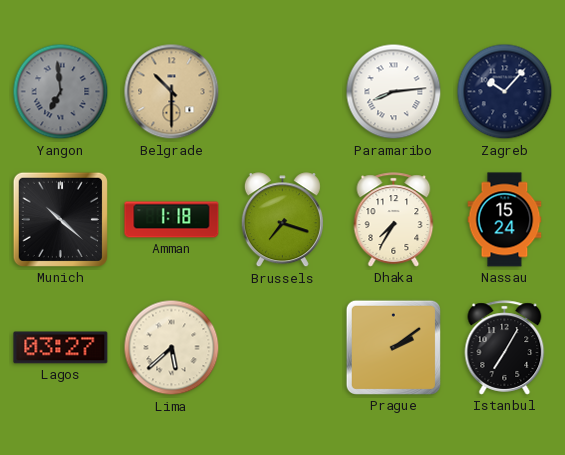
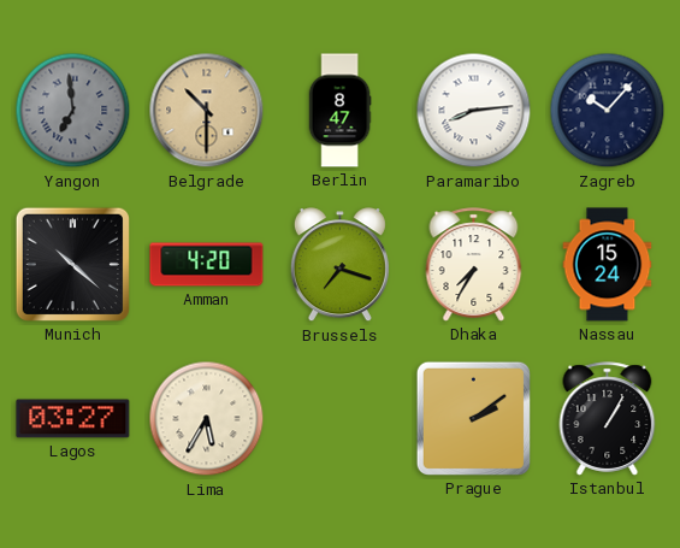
Berlin: none -> 8:47 (339, 111)
Amman: 1:18 -> 4:20 (207, 265)
Lima: 5:38 -> 5:35 (207, 419)
Istanbul: 7:05 -> 1:05 (608, 419)
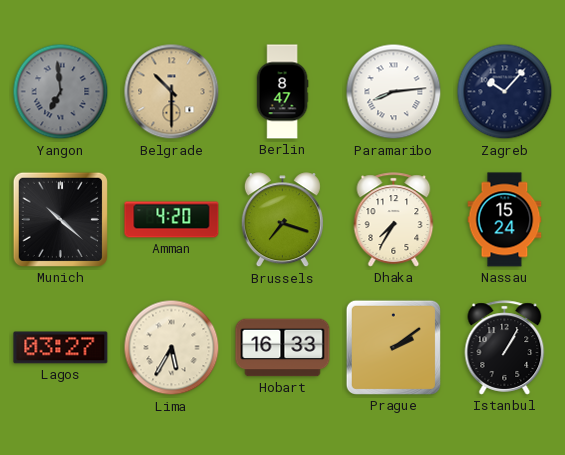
Hobart: none -> 16:33 (283, 348)
